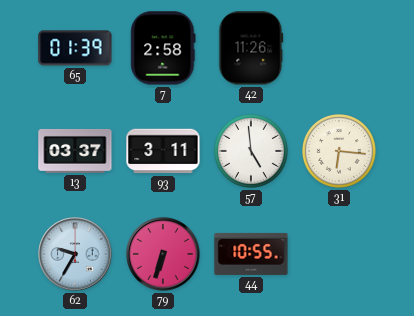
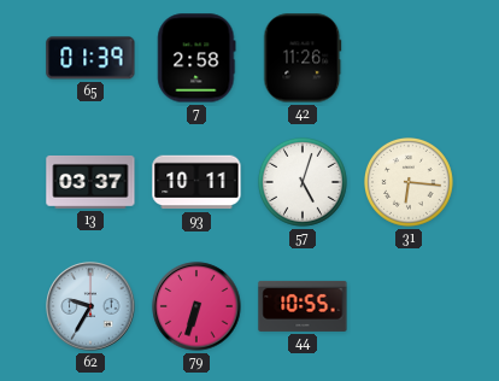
93: 3:11 -> 10:11 (196, 182)
57: 4:59 -> 5:03 (304, 183)
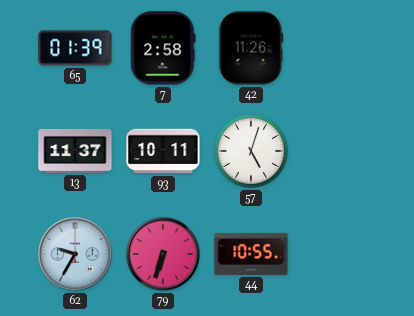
13: 03:37 -> 11:37 (75, 151)
31: 6:16 -> none (410, 183)
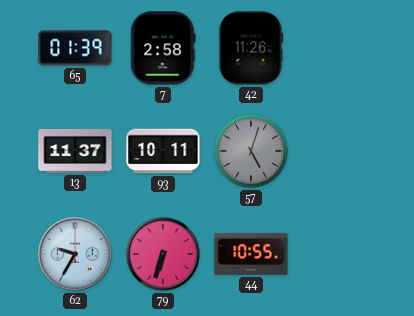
57 dial: white -> grey (252, 152)
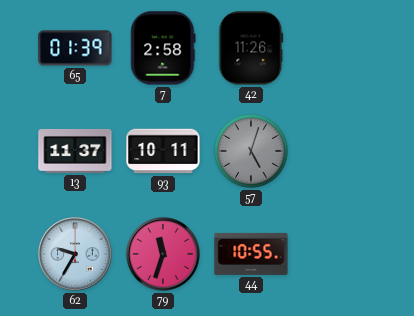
79: 6:33 -> 11:33 (163, 254)
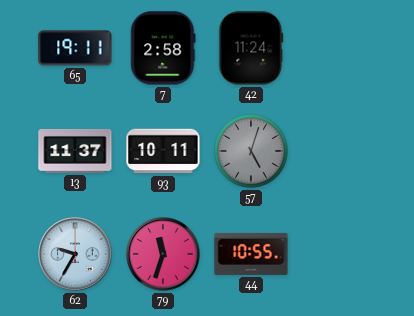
65: 01:39 -> 19:11 (75, 48)
42: 11:26 -> 11:24 (251, 48)
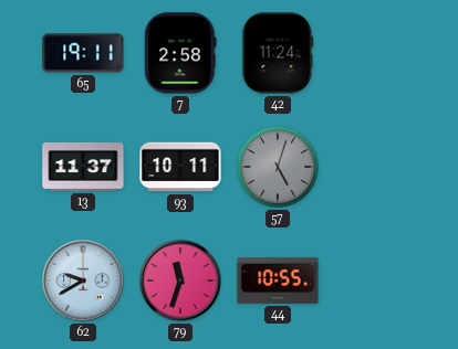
62: 9:35 -> 9:40 (83, 281)
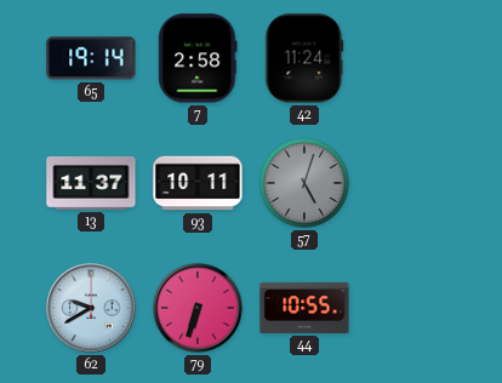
65: 19:11 -> 19:14 (91, 58)
79: 11:33 -> 6:33 (198, 308)
